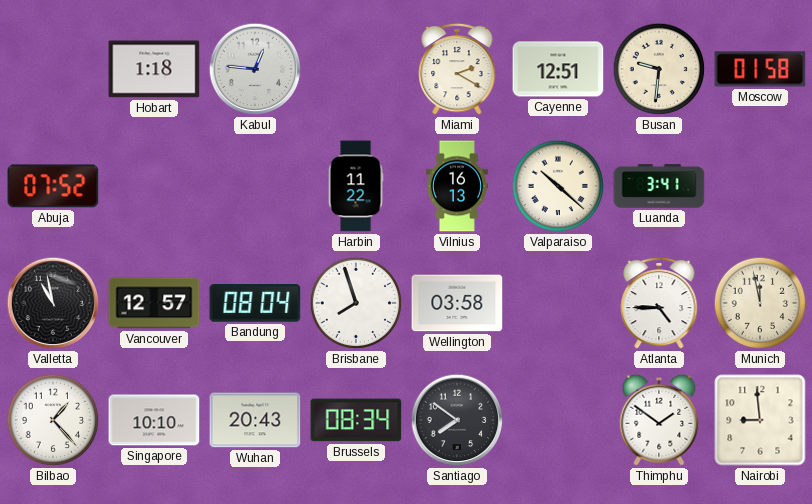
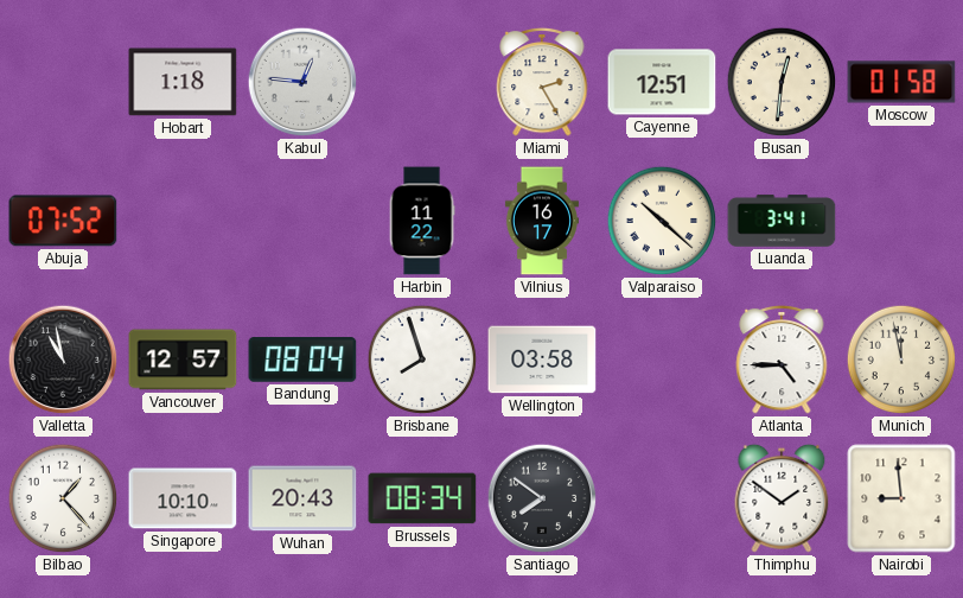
Miami: 2:20 -> 2:25 (542, 82)
Busan: 9:31 -> 12:31 (782, 82)
Vilnius: 16:13 -> 16:17 (542, 221)
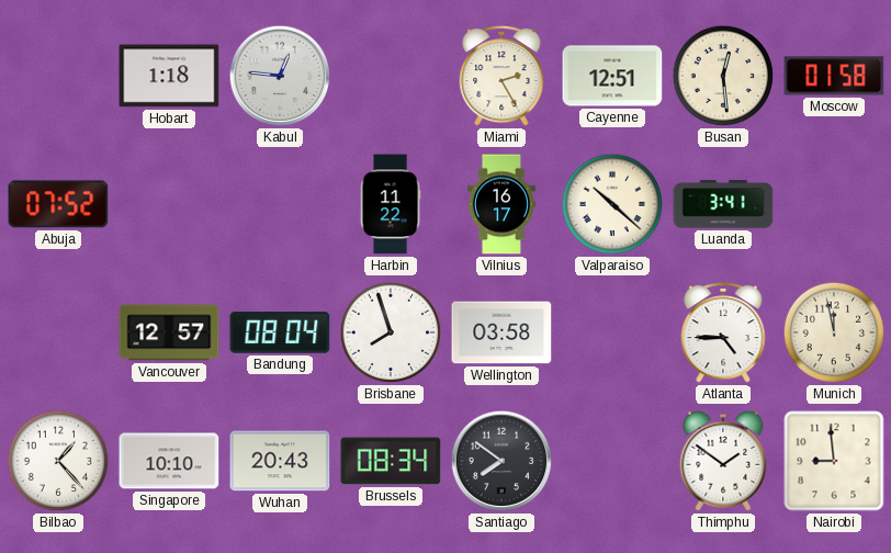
Busan: 12:31 -> 12:29 (723, 76)
Valletta: 10:58 -> none (63, 360)
